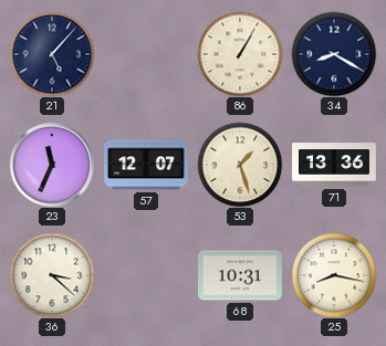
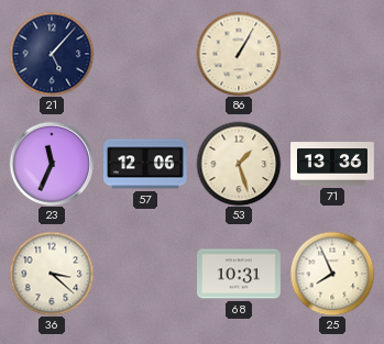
34: 8:20 -> none (334, 54)
57: 12:07 -> 12:06 (146, 164)
25: 8:17 -> 7:56 (332, 274)
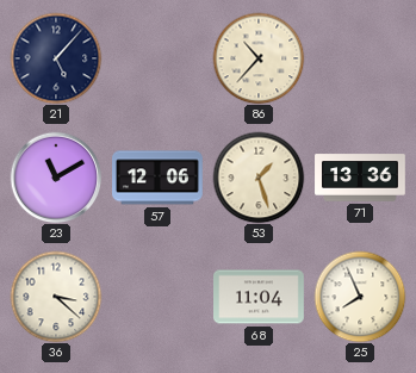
86: 1:05 -> 10:37 (259, 58)
23: 11:34 -> 11:10 (56, 178)
68: 10:31 -> 11:04 (260, 297)
